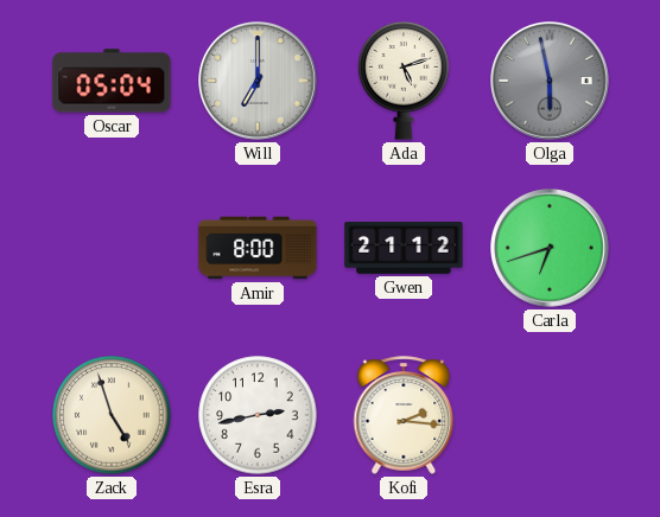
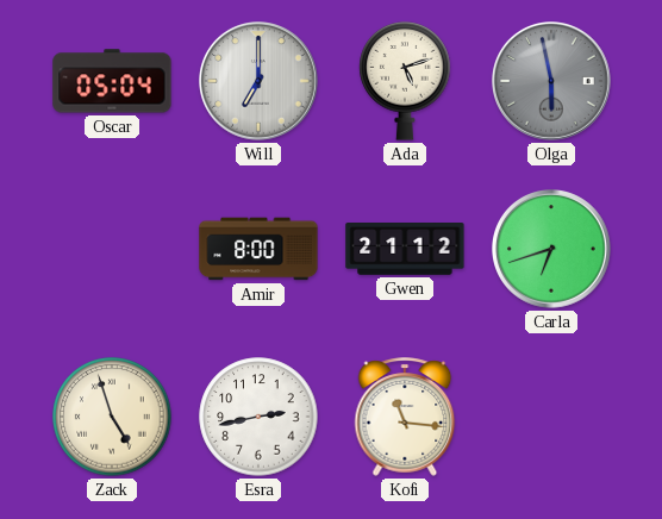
Kofi: 2:16 -> 11:16 (405, 417)
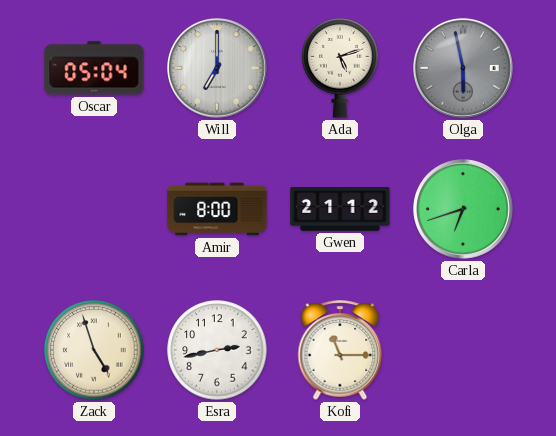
Kofi: 11:16 -> 11:15 (340, 350)
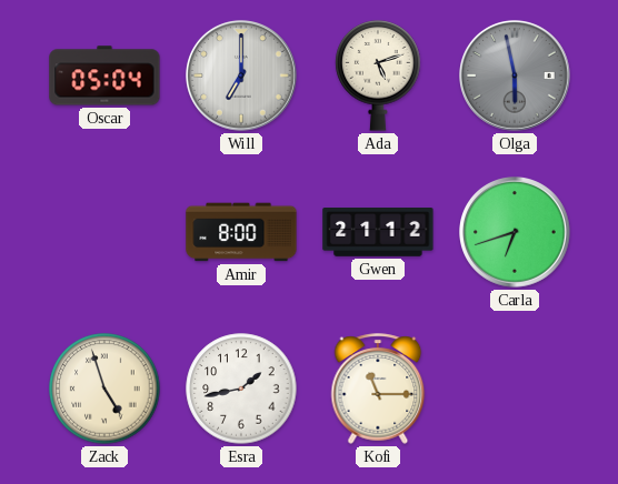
Esra: 2:43 -> 1:43 (241, 389)
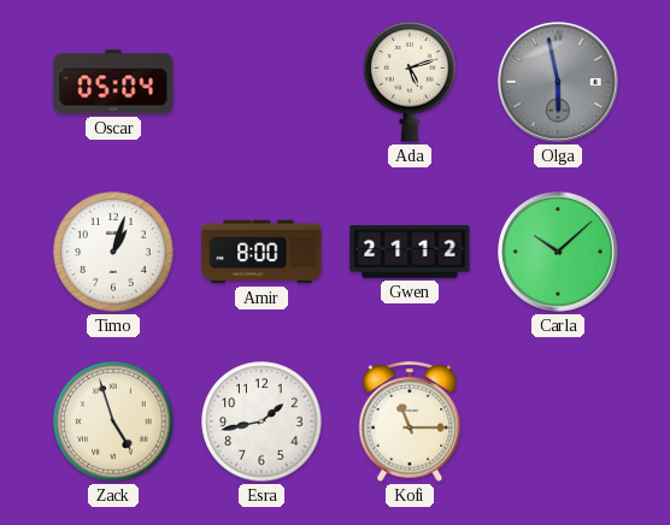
Will: 7:00 -> none (242, 77)
Timo: none -> 1:03 (113, 252)
Carla: 6:42 -> 10:08 (559, 253)
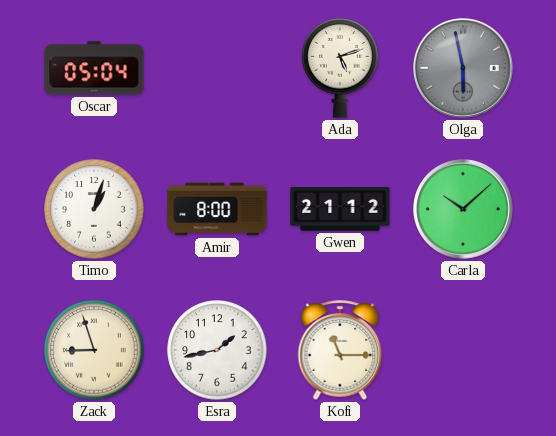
Zack: 4:57 -> 8:57 (94, 350)
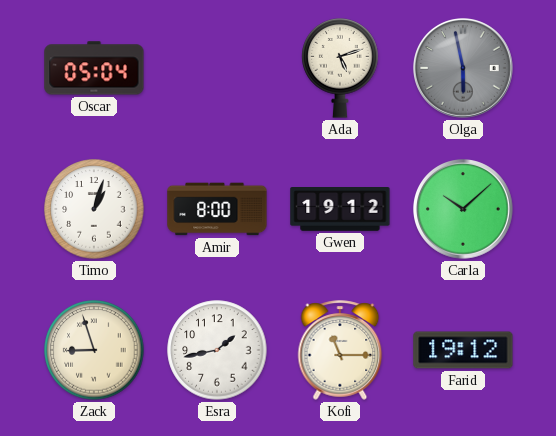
Gwen: 21:12 -> 19:12 (340, 210)
Farid: none -> 19:12 (463, 350)
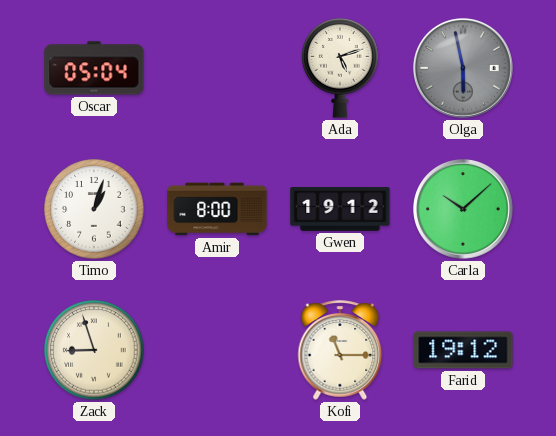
Esra: 1:43 -> none (217, 350)
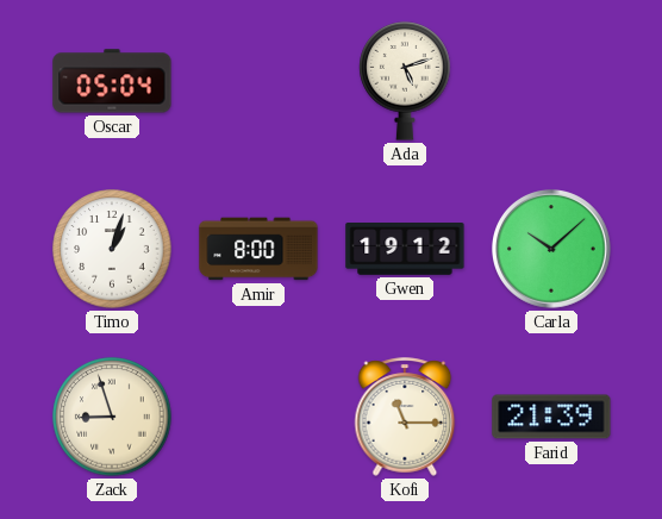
Olga: 5:58 -> none (464, 69)
Farid: 19:12 -> 21:39 (551, 417)
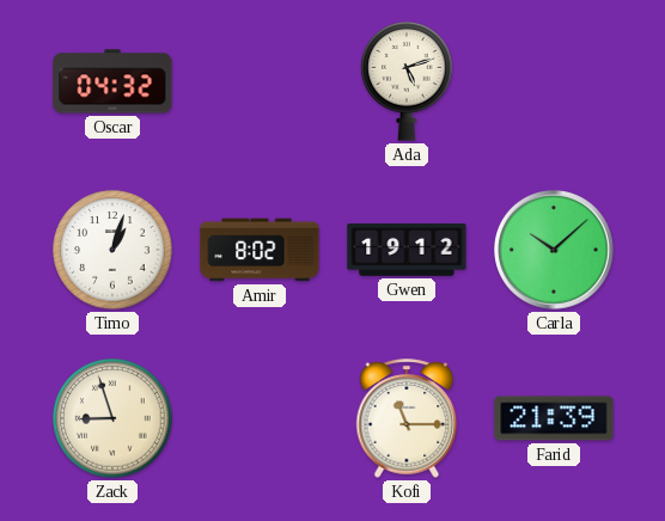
Oscar: 05:04 -> 04:32 (112, 81)
Amir: 8:00 -> 8:02 (260, 250)
